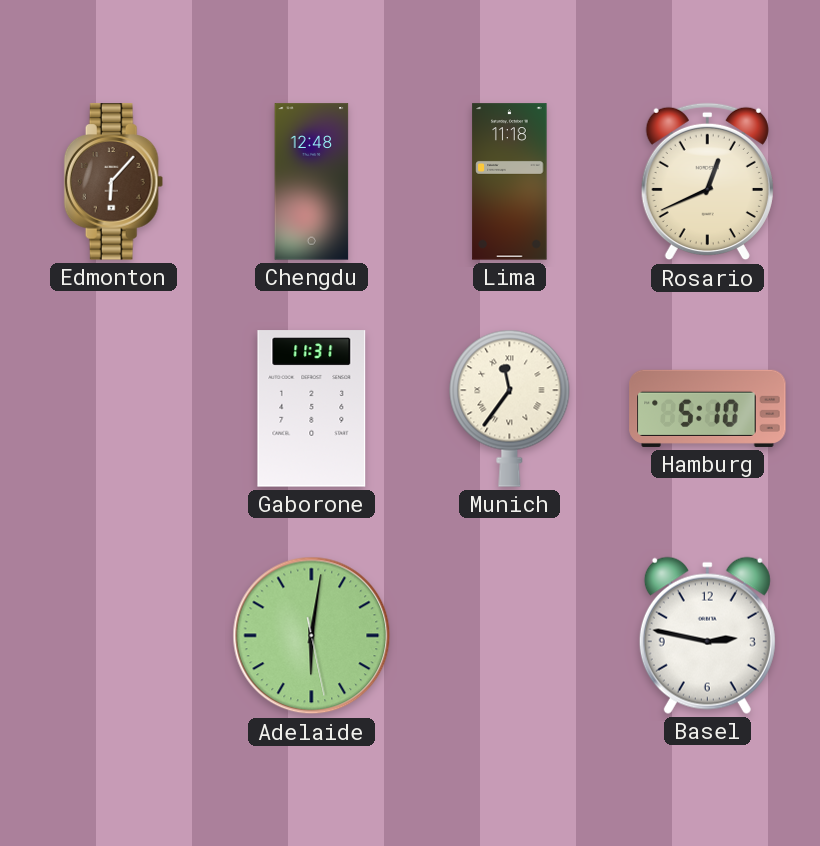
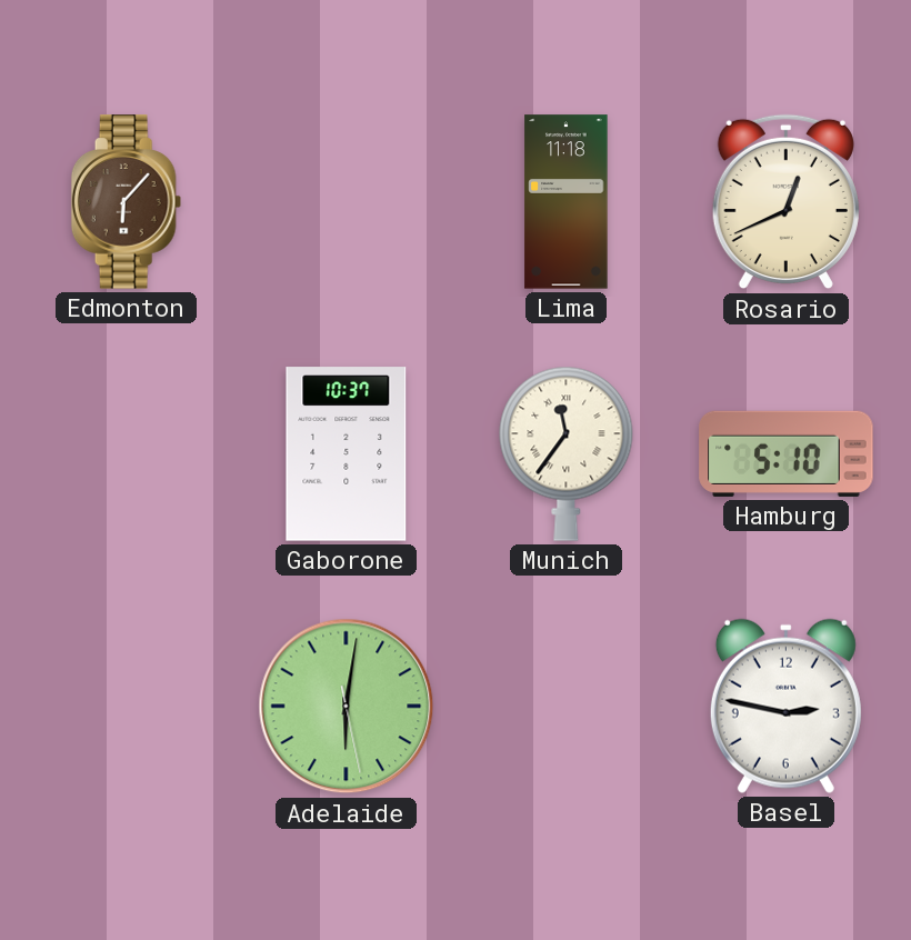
Chengdu: 12:48 -> none (312, 182)
Gaborone: 11:31 -> 10:37 (347, 454)
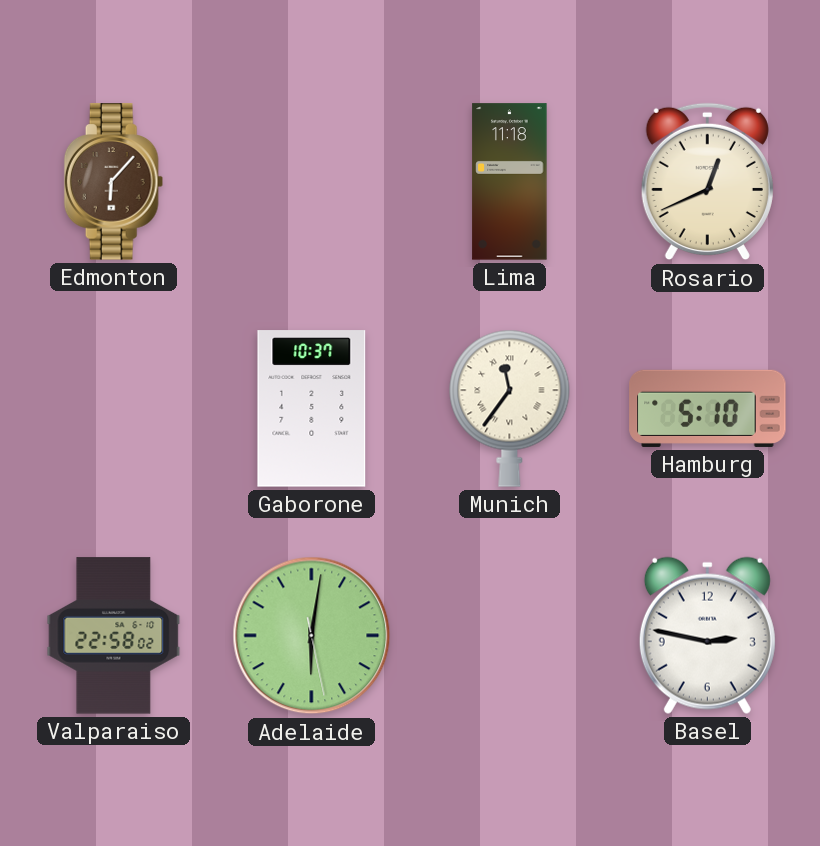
Valparaiso: none -> 22:58 (114, 636)
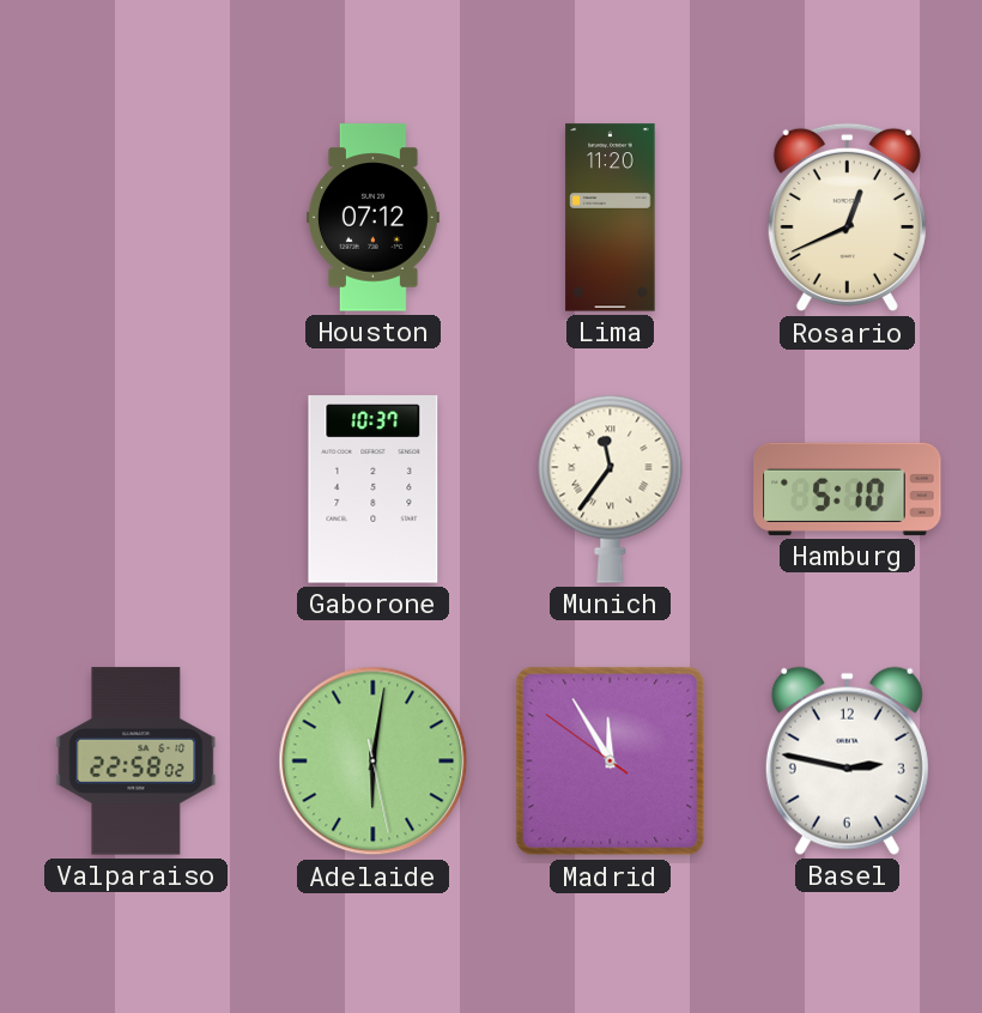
Edmonton: 6:07 -> none (114, 182)
Houston: none -> 07:12 (372, 218)
Lima: 11:18 -> 11:20 (611, 218)
Madrid: none -> 11:54 (611, 762)
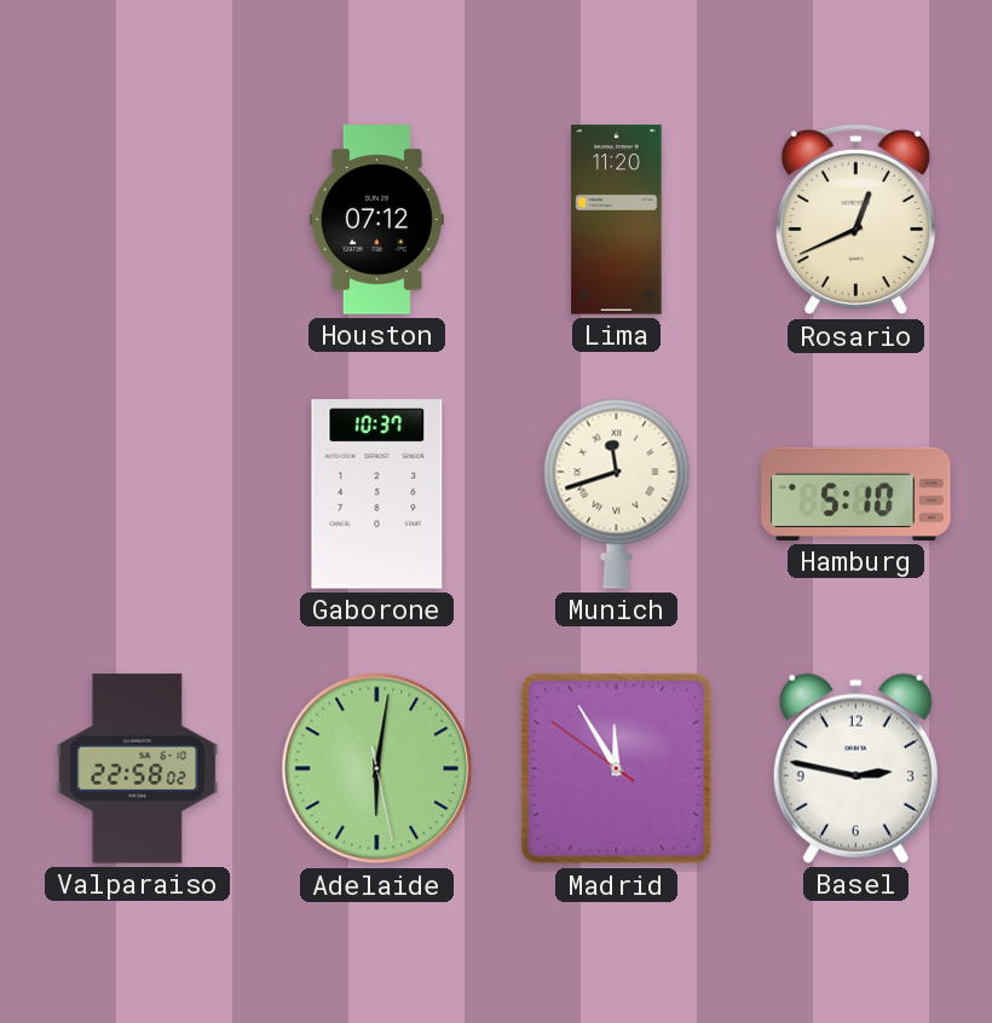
Munich: 11:36 -> 11:42 (617, 493)
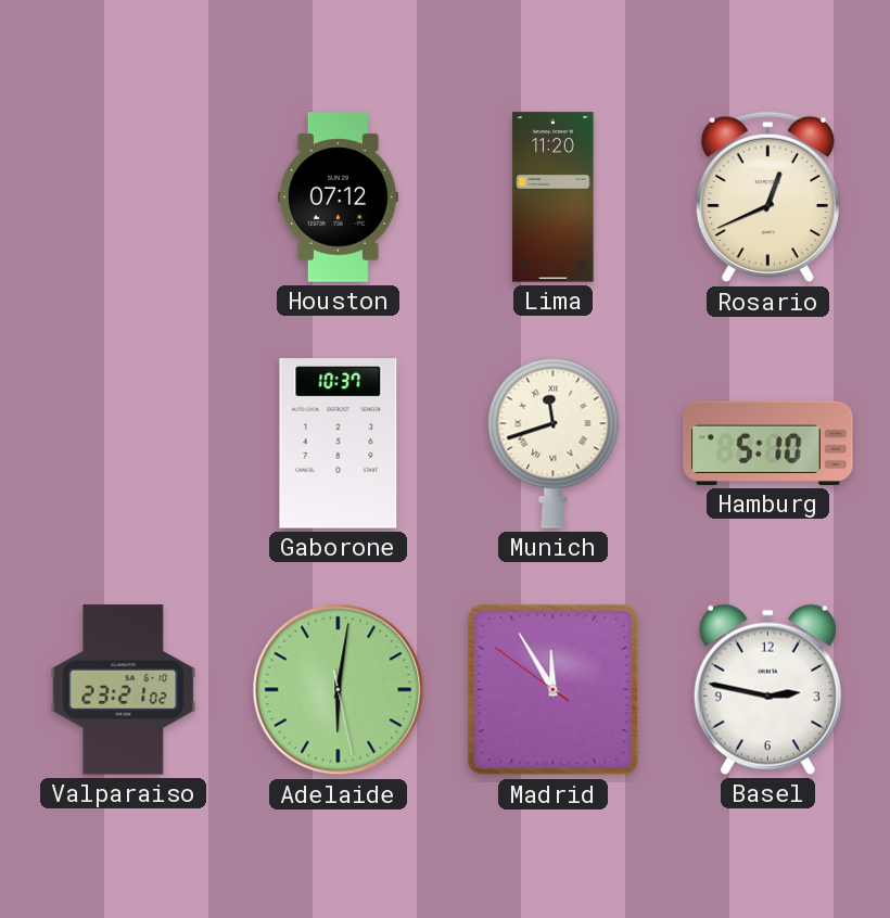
Valparaiso: 22:58 -> 23:21 (124, 690)
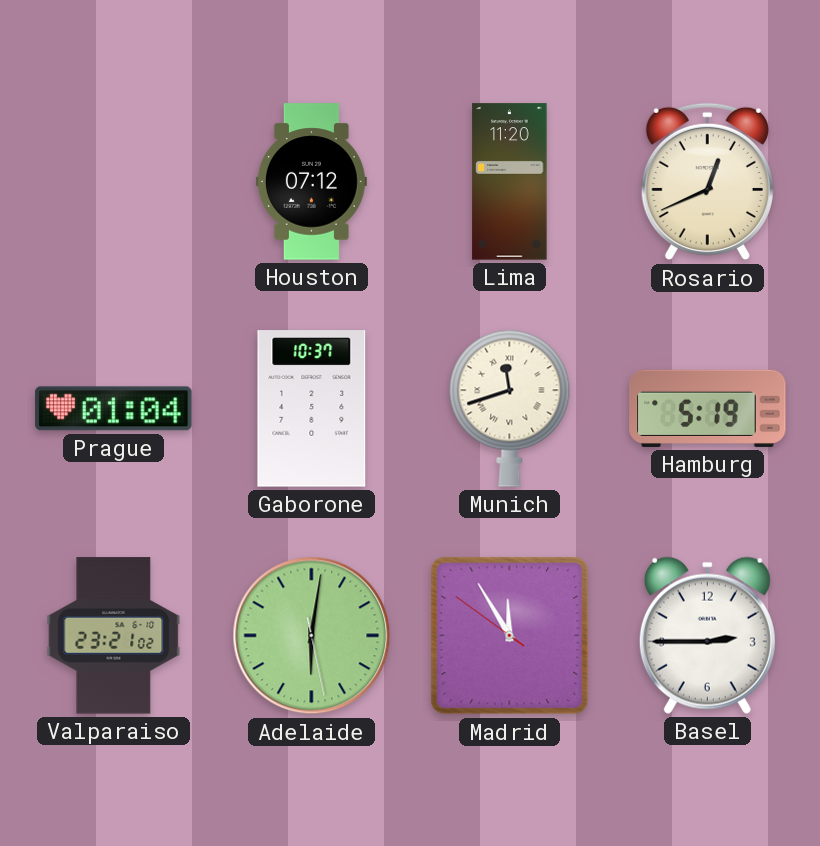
Prague: none -> 01:04 (114, 409)
Hamburg: 5:10 -> 5:19 (708, 408)
Basel: 2:47 -> 2:45 (707, 635)
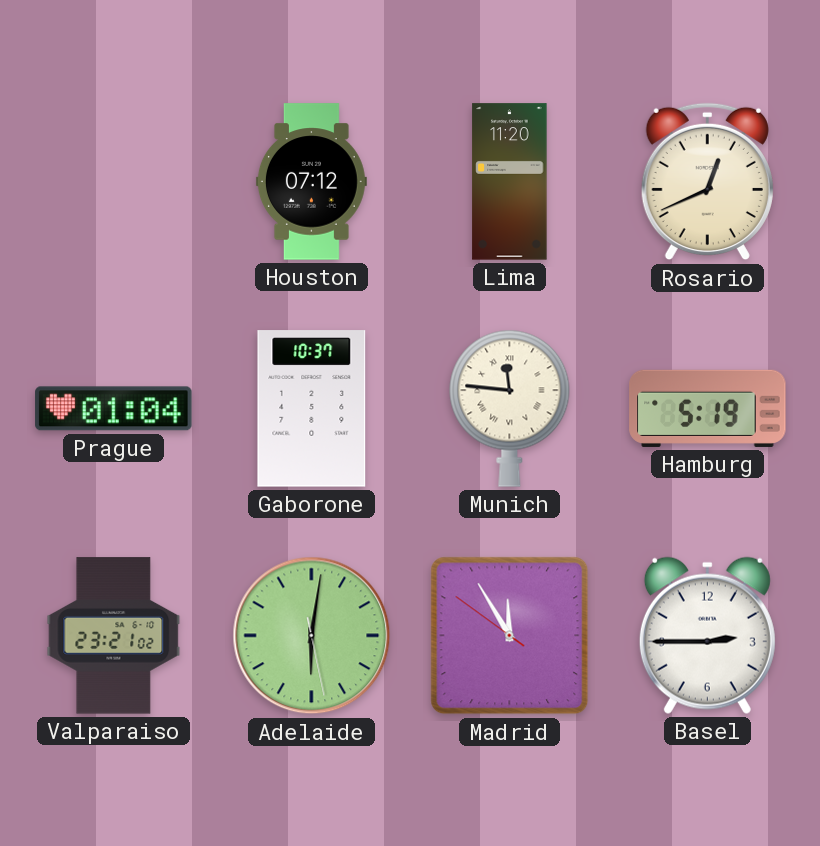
Munich: 11:42 -> 11:46 (510, 408)
